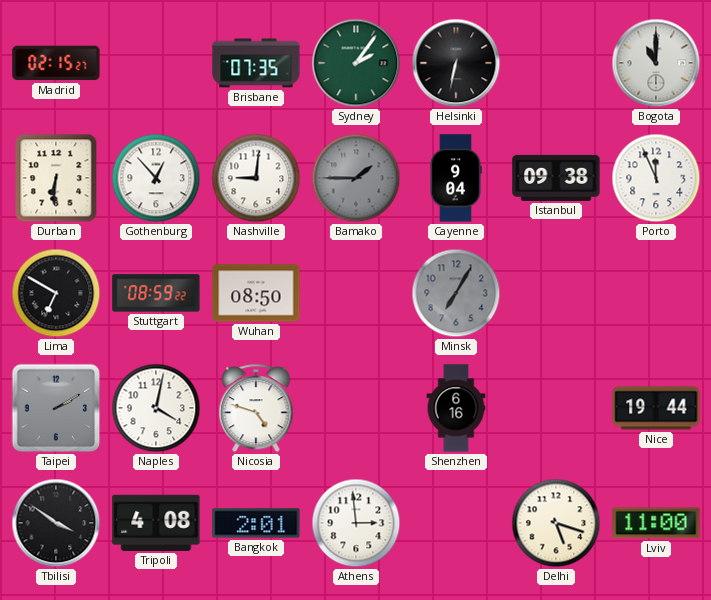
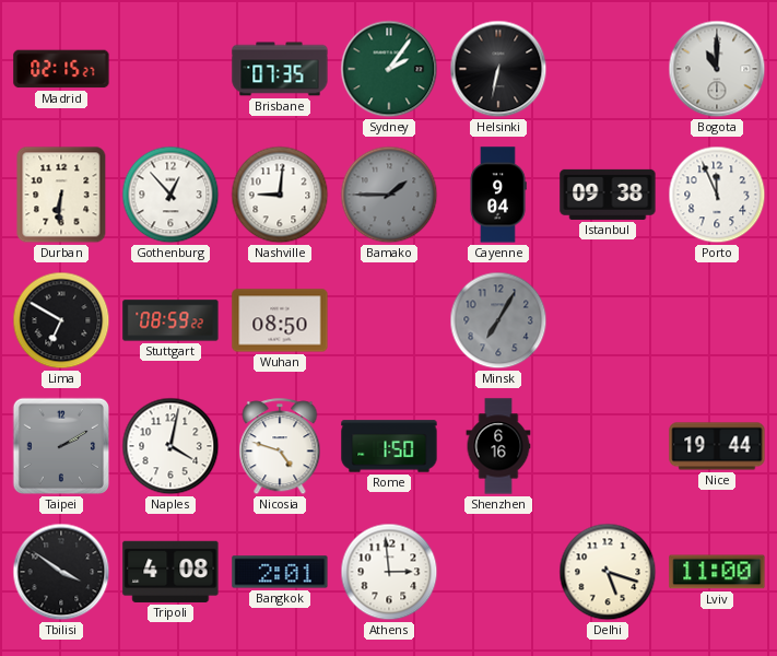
Rome: none -> 1:50 (389, 446)
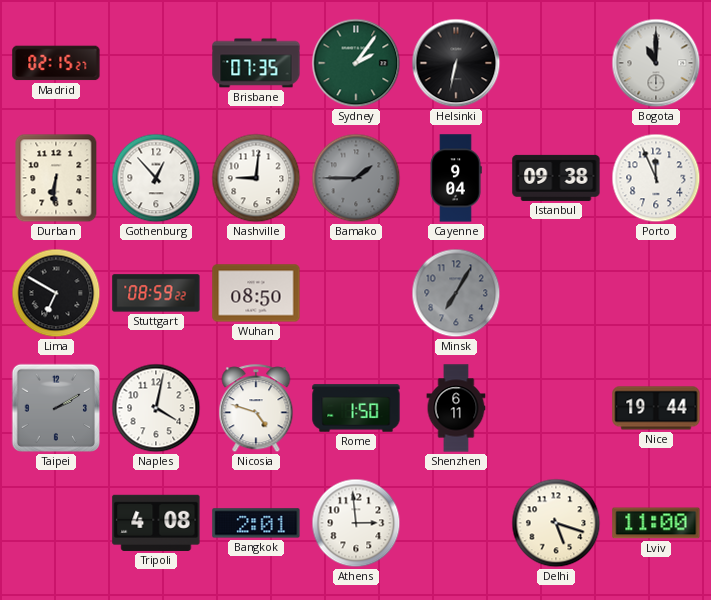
Shenzhen: 6:16 -> 6:11 (456, 408)
Tbilisi: 3:51 -> none (61, 572)
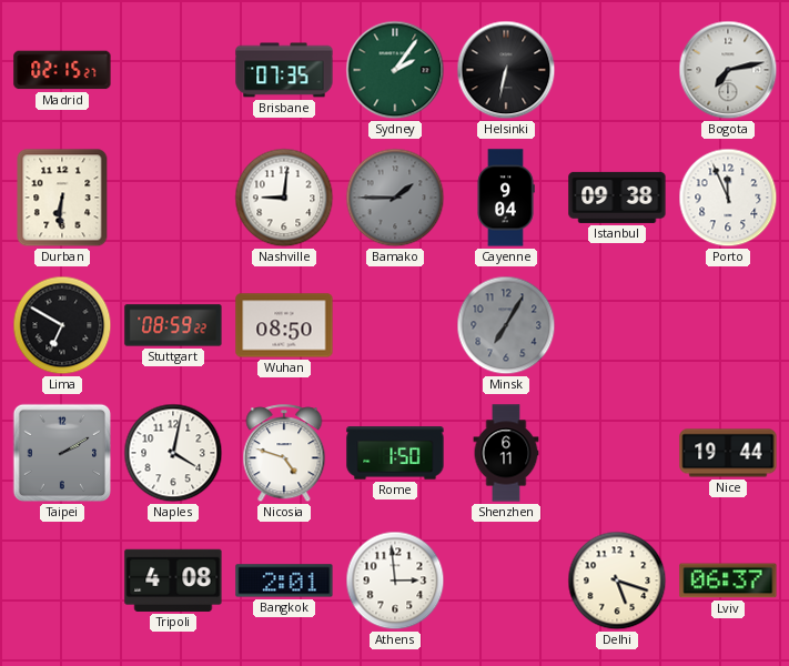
Bogota: 11:00 -> 7:13 (728, 70)
Gothenburg: 12:53 -> none (156, 178)
Lviv: 11:00 -> 06:37 (728, 581)
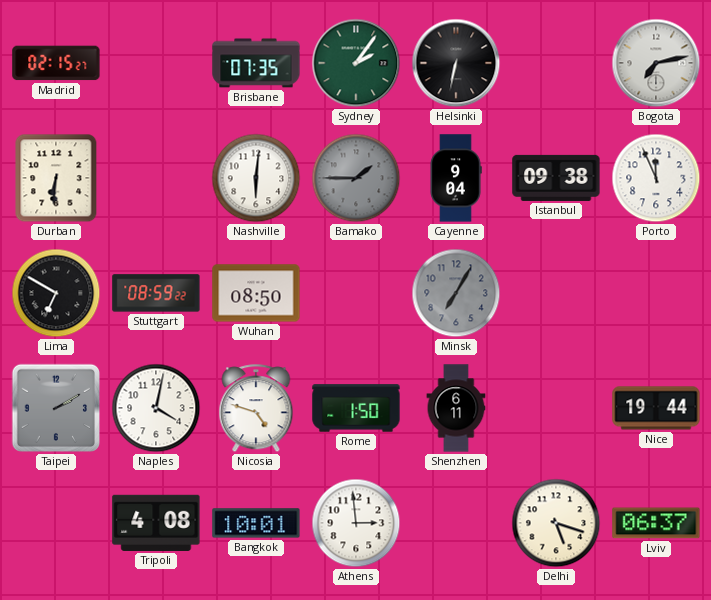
Nashville: 9:01 -> 6:01 (256, 178)
Bangkok: 2:01 -> 10:01 (256, 523)
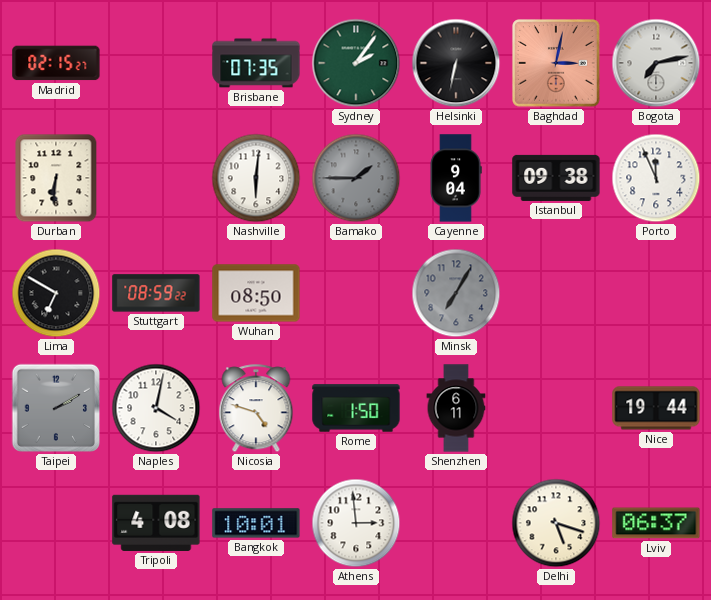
Baghdad: none -> 3:02 (556, 63)
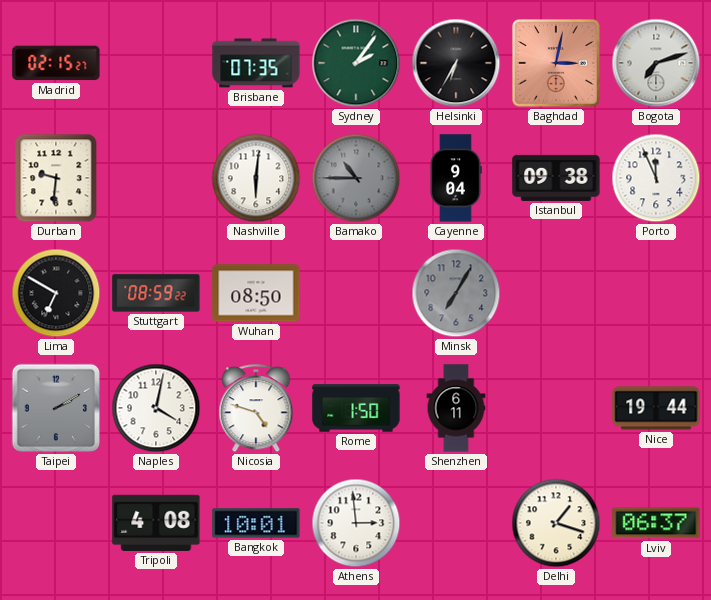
Helsinki: 6:32 -> 6:35 (456, 63)
Bogota: 7:13 -> 7:12 (656, 63)
Durban: 6:31 -> 9:31 (56, 178)
Bamako: 1:45 -> 10:45 (356, 178)
Delhi: 5:18 -> 1:18 (556, 523)
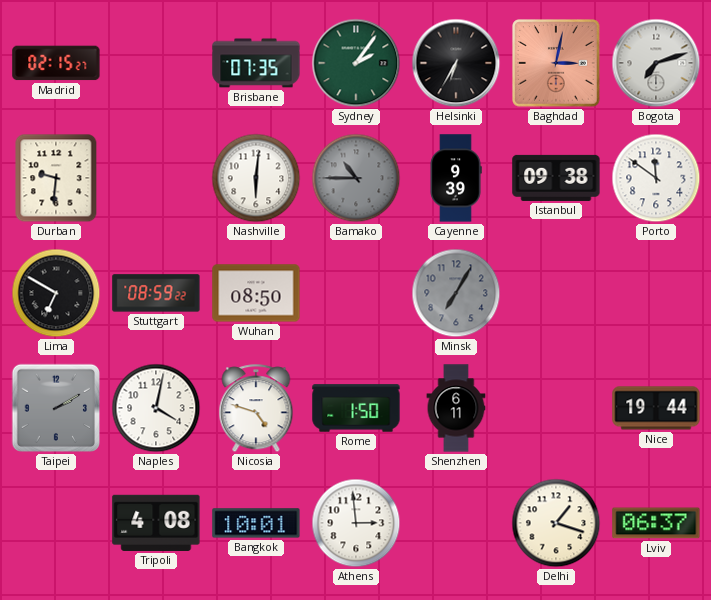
Cayenne: 9:04 -> 9:39 (456, 178)
Porto: 11:56 -> 11:51 (656, 178)
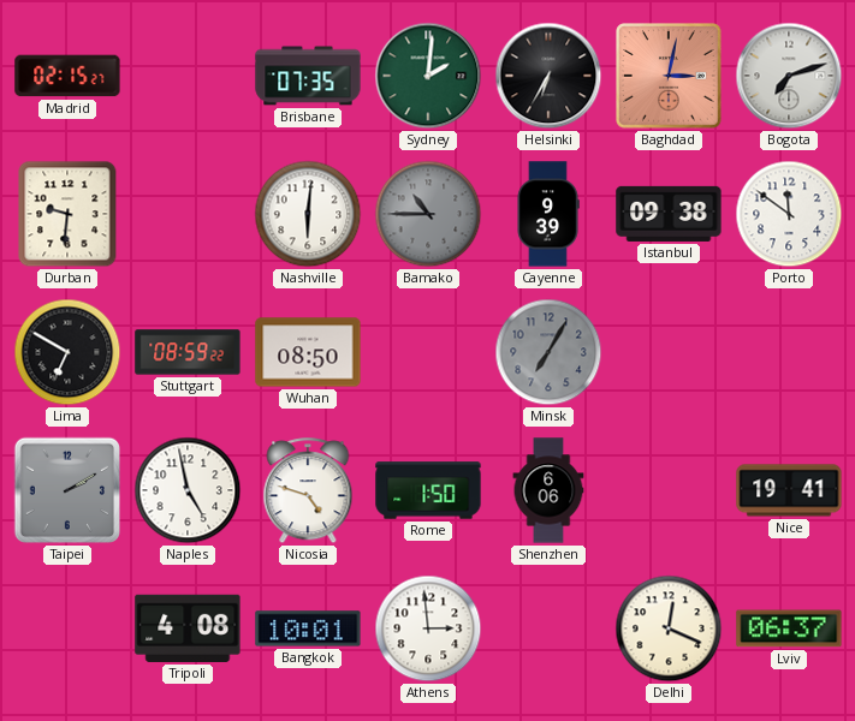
Sydney: 2:06 -> 2:01 (428, 76)
Naples: 4:02 -> 4:58 (188, 490)
Shenzhen: 6:11 -> 6:06 (548, 490)
Nice: 19:44 -> 19:41 (789, 490)
Delhi: 1:18 -> 12:19 (669, 628)
